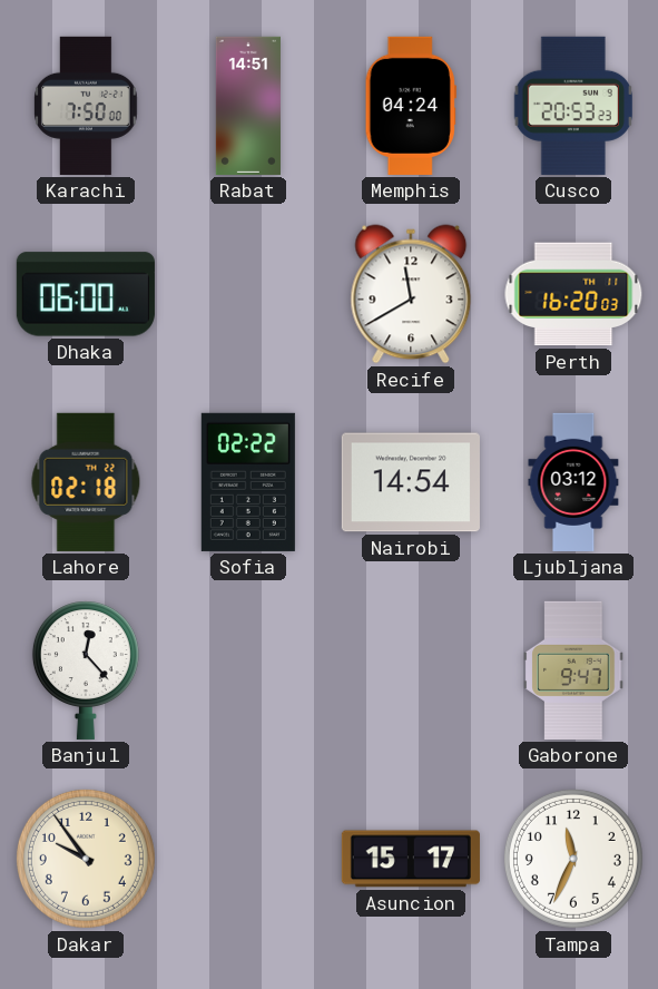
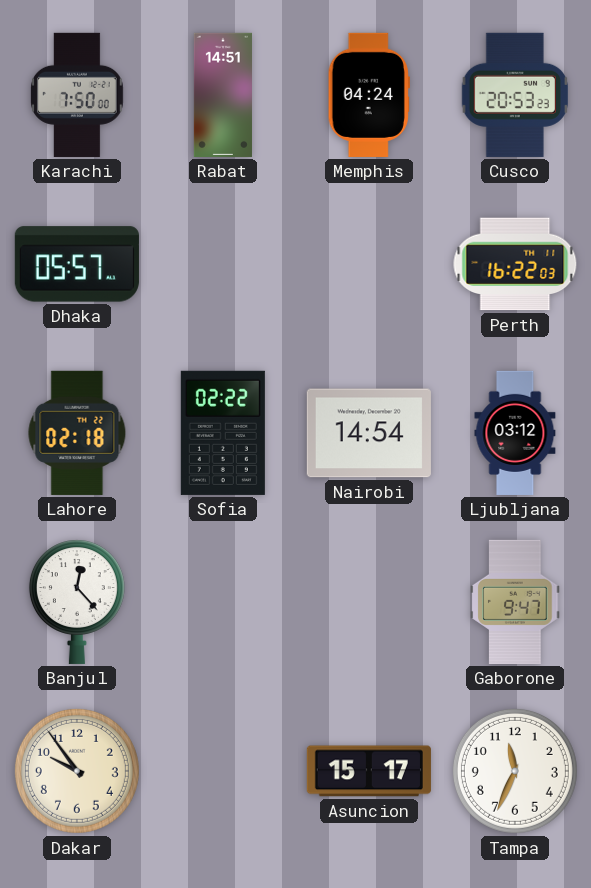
Dhaka: 06:00 -> 05:57 (77, 264)
Recife: 11:40 -> none (411, 294)
Perth: 16:20 -> 16:22 (515, 264)
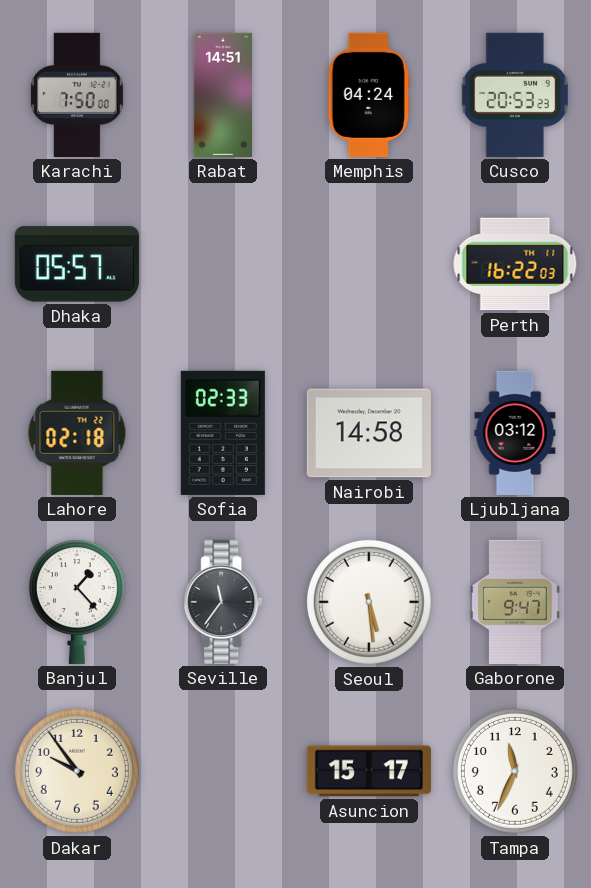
Sofia: 02:22 -> 02:33 (223, 433)
Nairobi: 14:54 -> 14:58 (369, 433)
Banjul: 12:23 -> 1:23 (77, 602)
Seville: none -> 11:36 (223, 602)
Seoul: none -> 5:29 (369, 602)
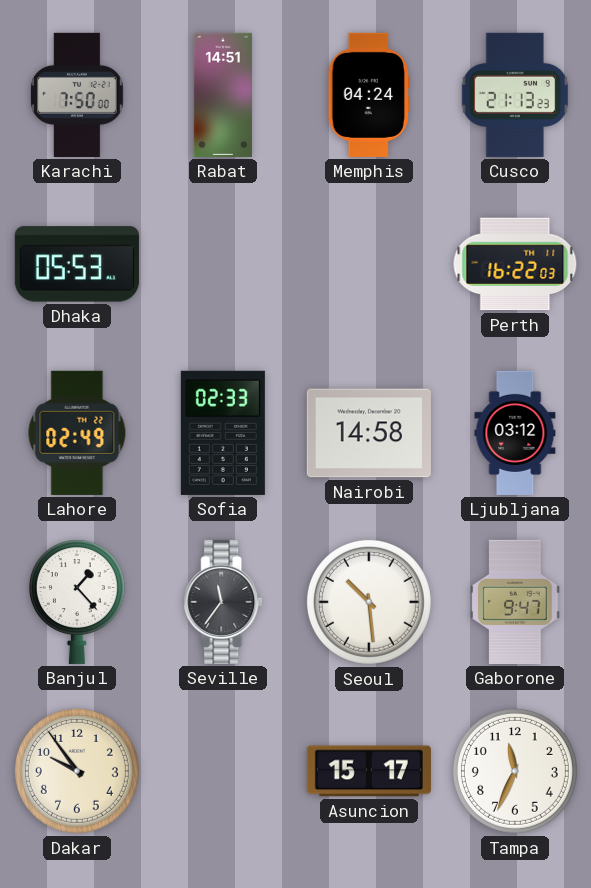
Cusco: 20:53 -> 21:13 (515, 95)
Dhaka: 05:57 -> 05:53 (77, 264)
Lahore: 02:18 -> 02:49 (77, 433)
Seoul: 5:29 -> 10:29 (369, 602)
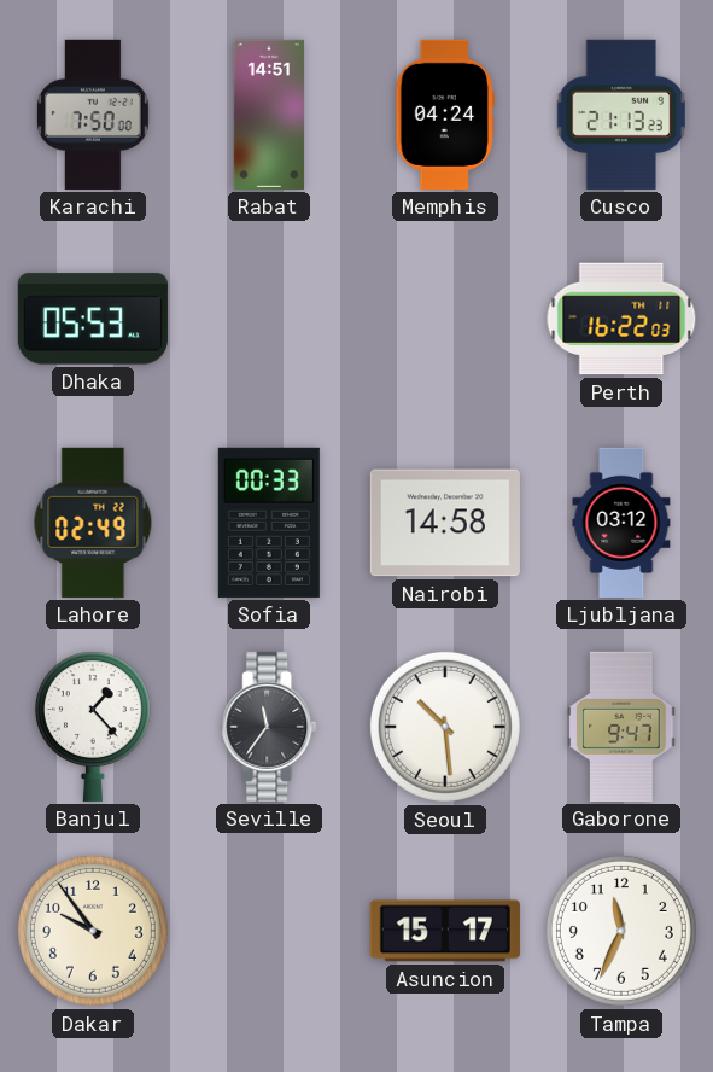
Sofia: 02:33 -> 00:33 (269, 523)
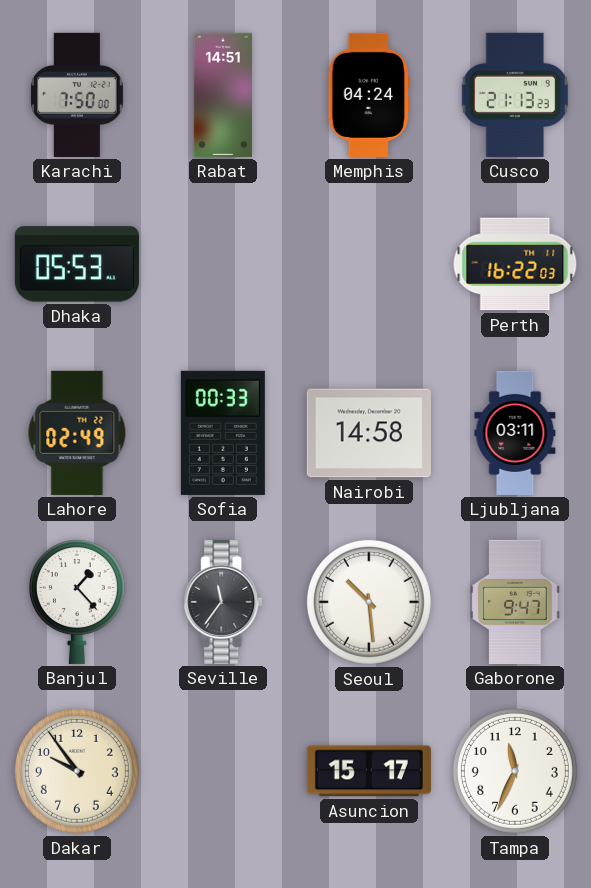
Ljubljana: 03:12 -> 03:11 (515, 433)
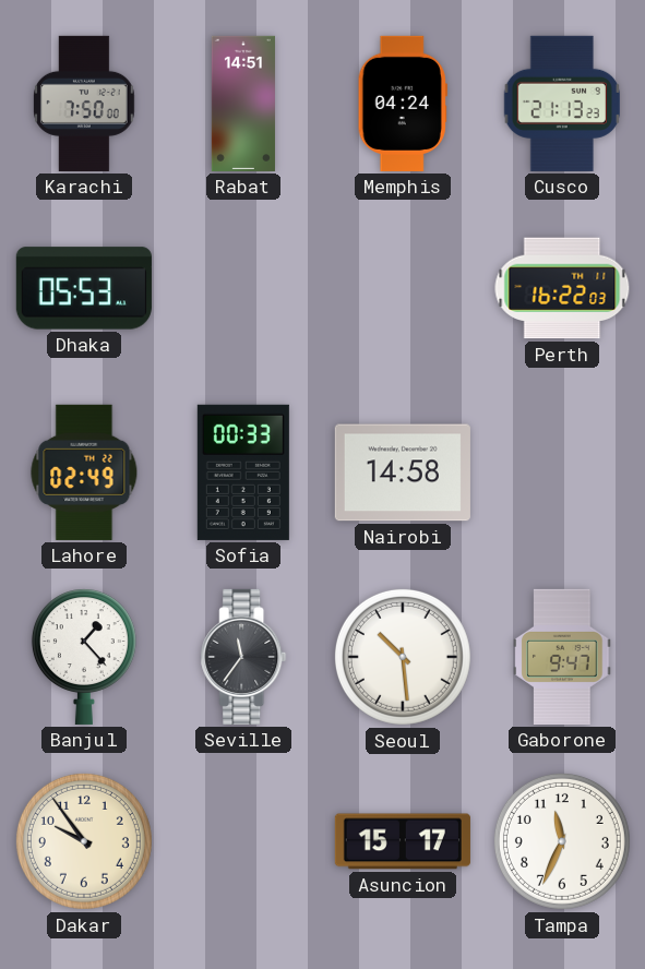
Ljubljana: 03:11 -> none (515, 433)
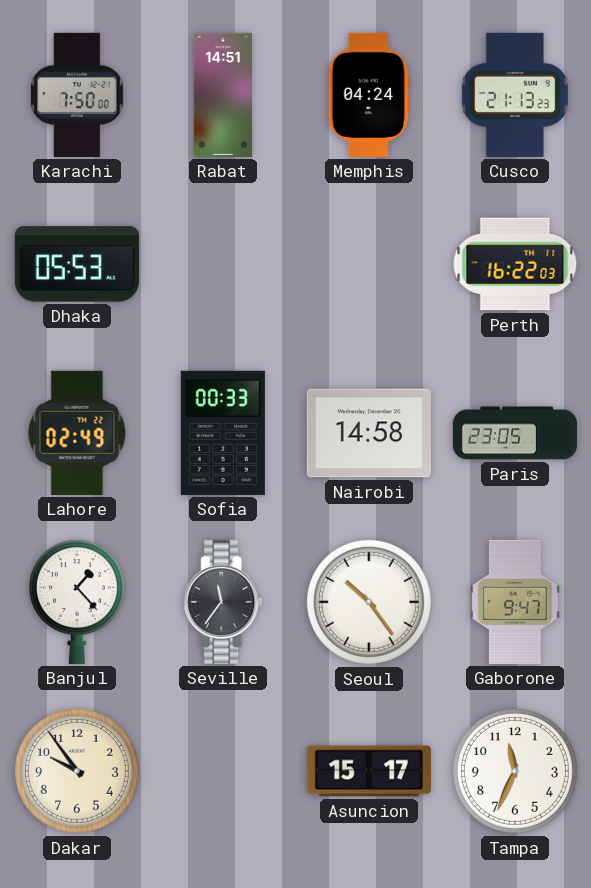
Paris: none -> 23:05 (514, 433)
Seoul: 10:29 -> 10:24 (369, 602)
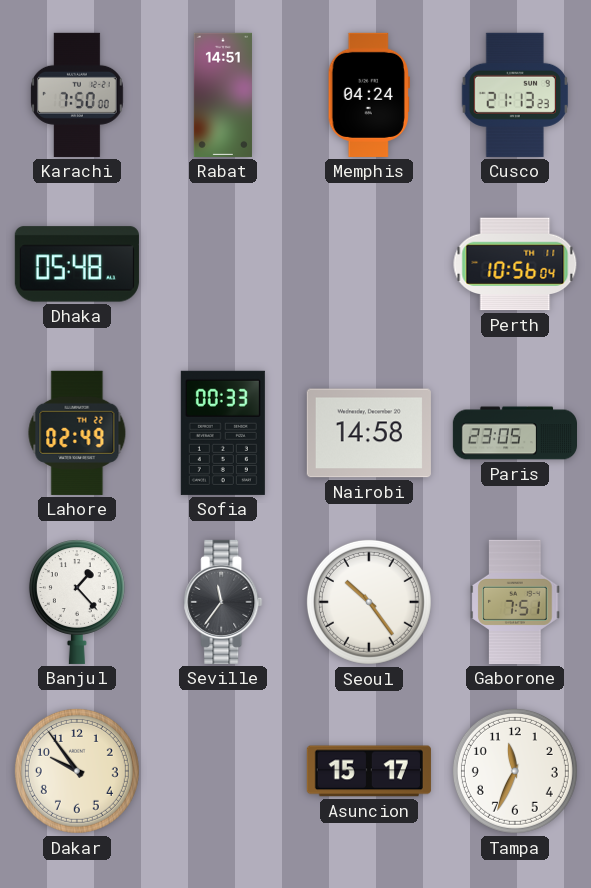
Dhaka: 05:53 -> 05:48 (77, 264)
Perth: 16:22 -> 10:56 (515, 264)
Gaborone: 9:47 -> 7:51 (515, 602)
